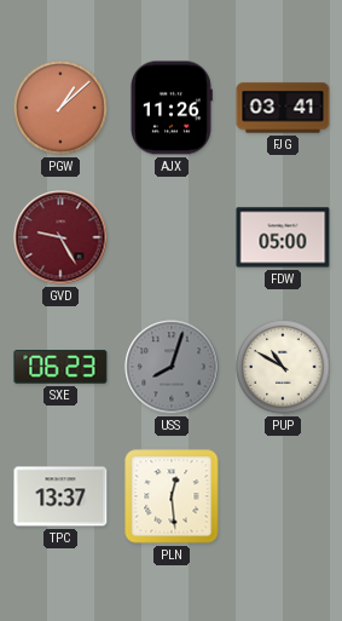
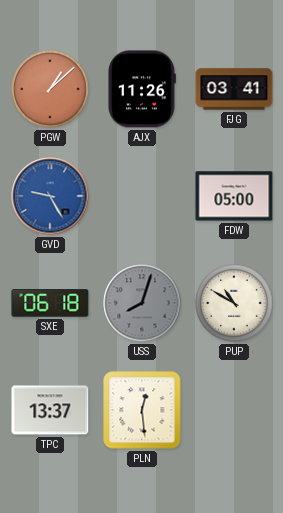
GVD dial: burgundy -> blue (50, 196)
SXE: 06:23 -> 06:18 (50, 303)
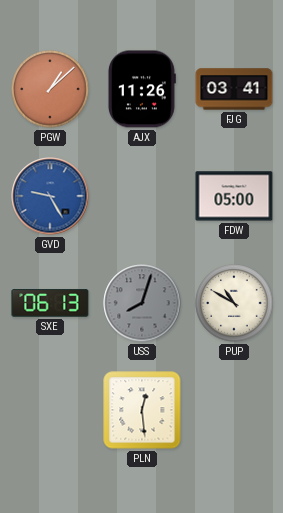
SXE: 06:18 -> 06:13 (50, 303)
TPC: 13:37 -> none (50, 410)
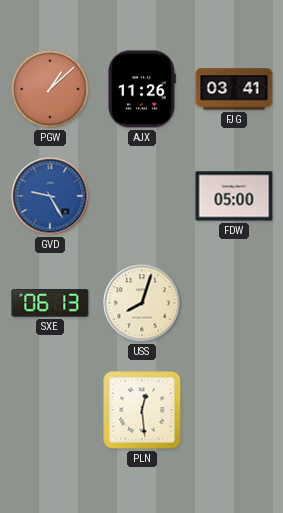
USS dial: grey -> cream (142, 303)
PUP: 10:50 -> none (234, 303)
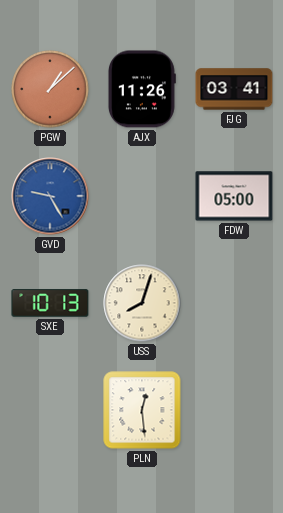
SXE: 06:13 -> 10:13 (50, 303)
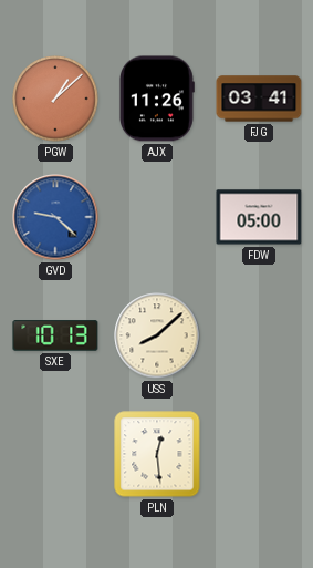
GVD: 9:25 -> 9:22 (55, 217)
USS: 8:03 -> 8:08 (157, 335)
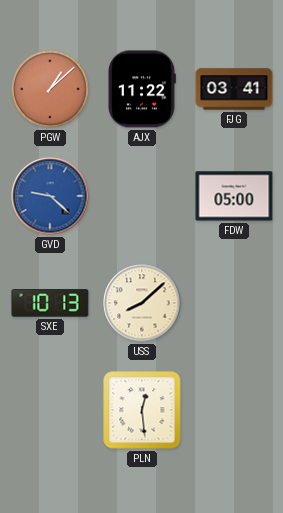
AJX: 11:26 -> 11:22 (141, 89)
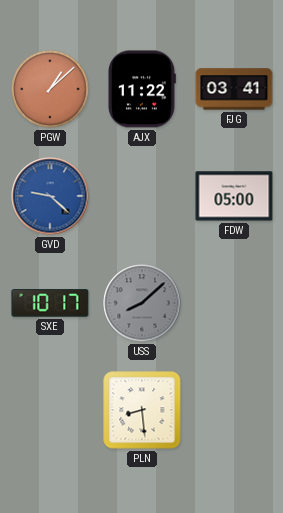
SXE: 10:13 -> 10:17 (50, 303)
USS dial: cream -> grey (142, 303)
PLN: 12:29 -> 8:29 (142, 410)
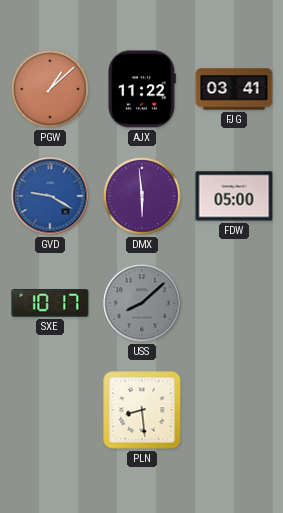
GVD: 9:22 -> 9:20 (50, 196)
DMX: none -> 5:59 (142, 196)
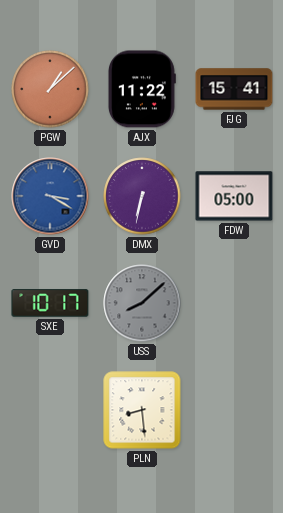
FJG: 03:41 -> 15:41 (234, 89)
GVD: 9:20 -> 3:20 (50, 196)
DMX: 5:59 -> 6:32 (142, 196)
